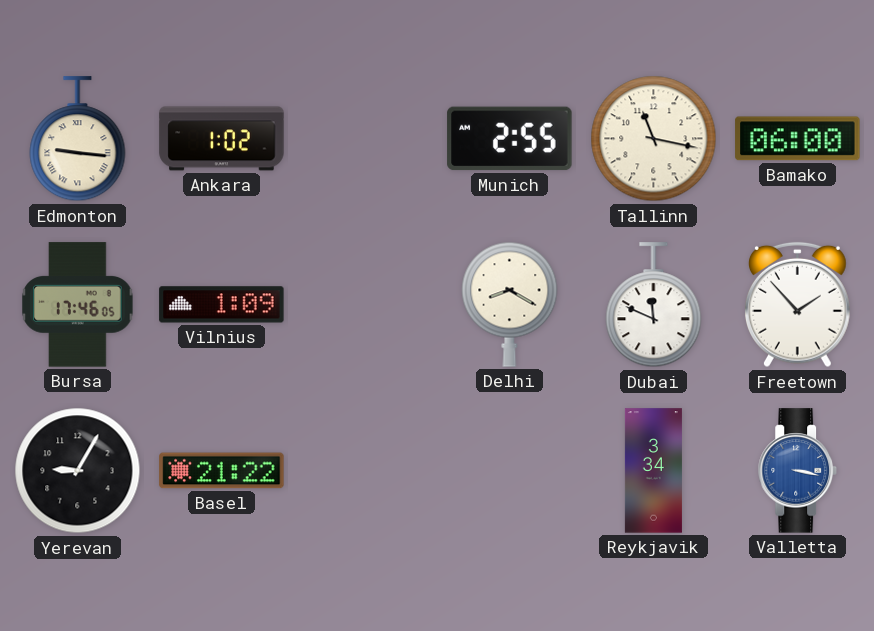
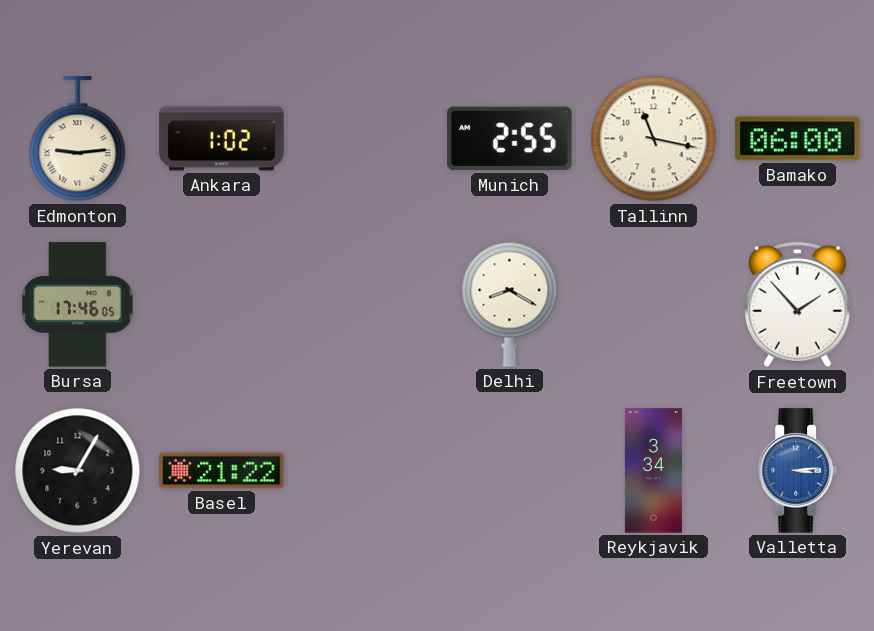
Edmonton: 9:16 -> 9:14 (78, 139)
Vilnius: 1:09 -> none (222, 305)
Dubai: 11:49 -> none (654, 305)
Valletta: 3:17 -> 3:14 (797, 471)
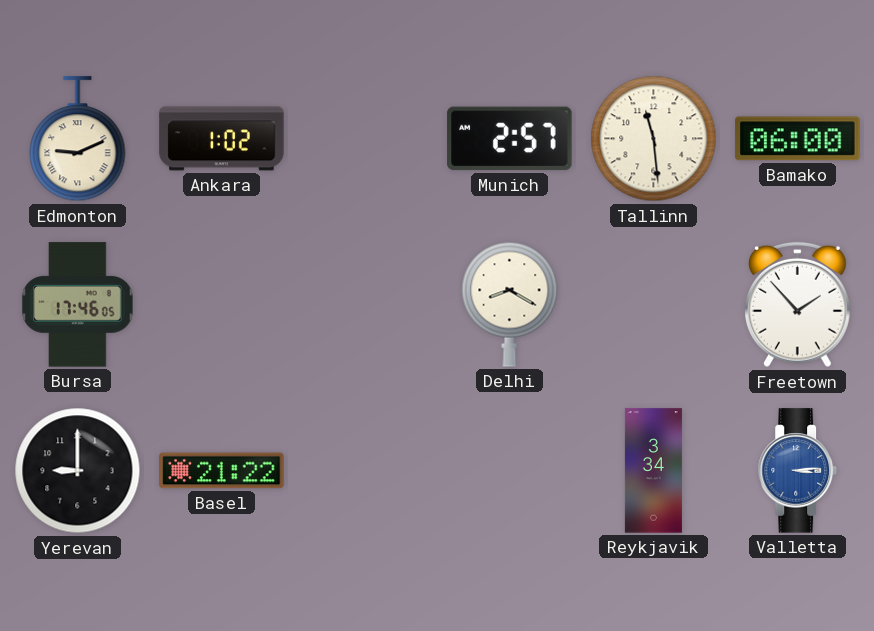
Edmonton: 9:14 -> 9:11 (78, 139)
Munich: 2:55 -> 2:57 (510, 139)
Tallinn: 11:17 -> 11:29 (654, 139)
Yerevan: 9:05 -> 9:00 (78, 471)
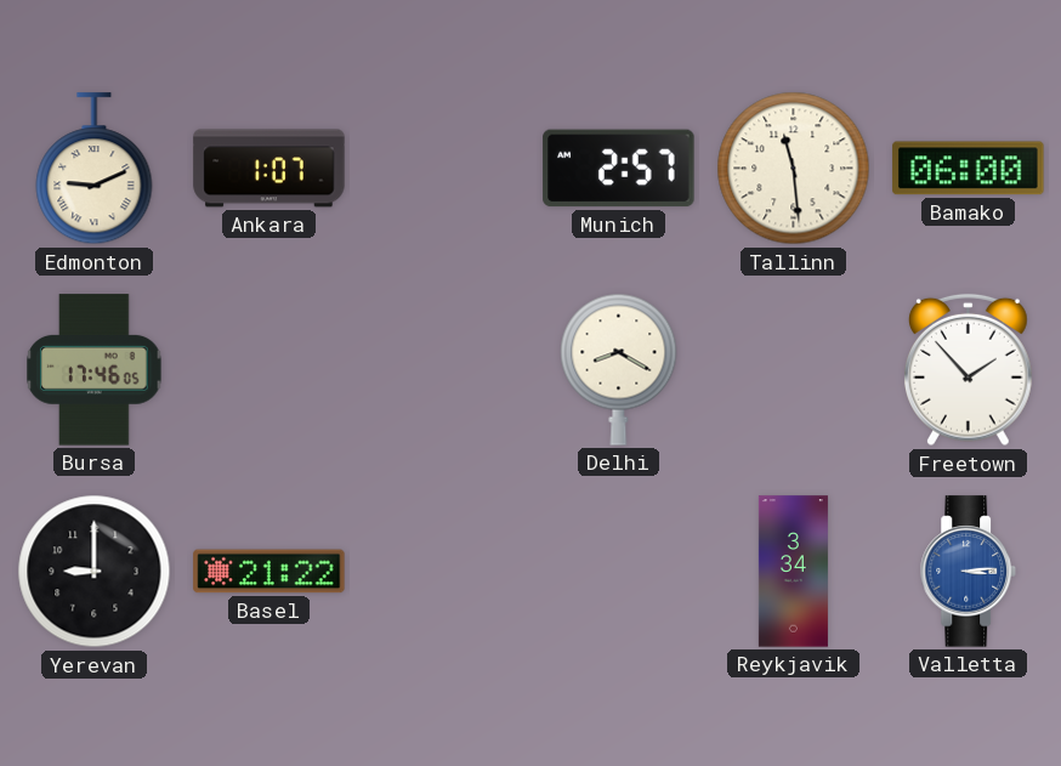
Ankara: 1:02 -> 1:07 (269, 169)
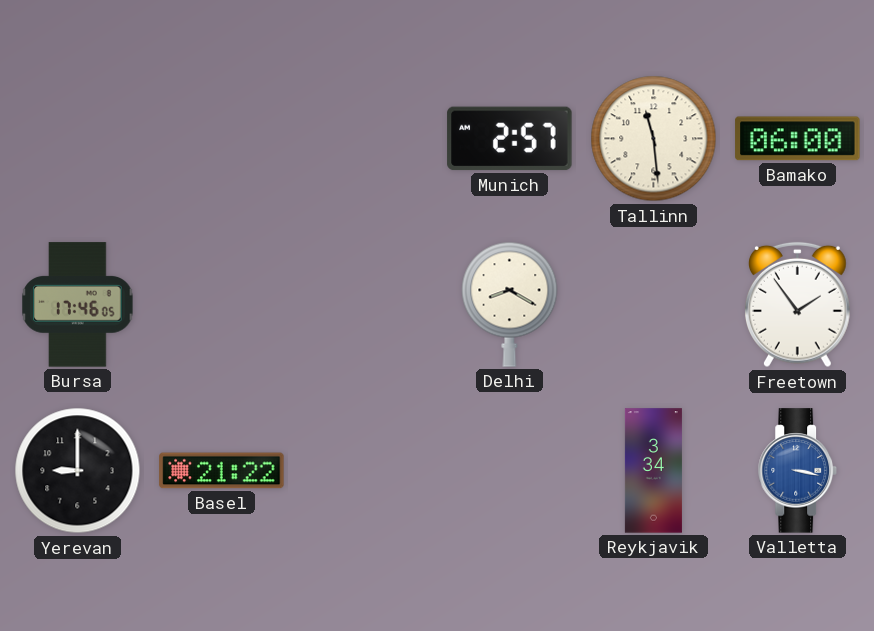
Edmonton: 9:11 -> none (95, 169)
Ankara: 1:07 -> none (269, 169)
Freetown: 1:53 -> 1:54 (798, 305)
Valletta: 3:14 -> 3:17 (797, 471)
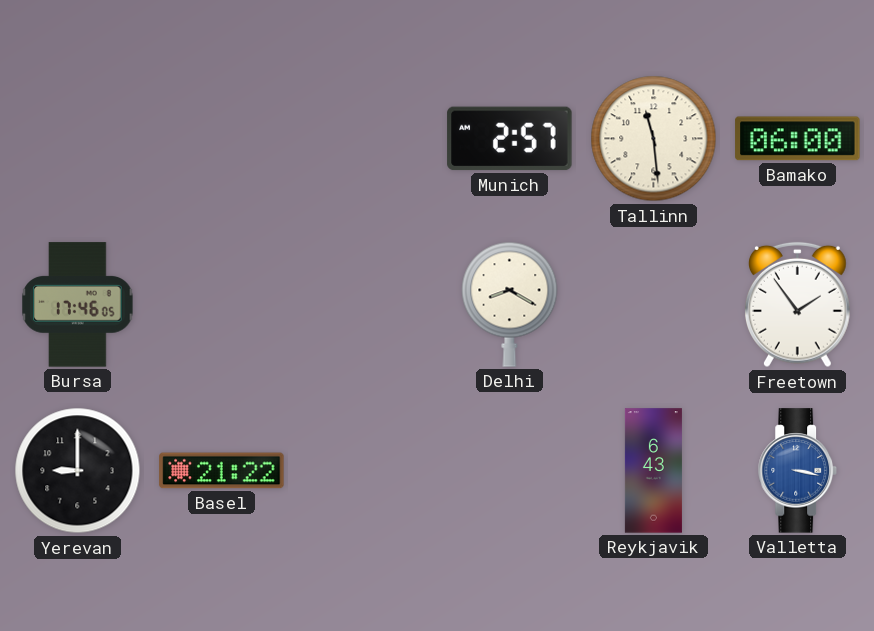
Reykjavik: 3:34 -> 6:43 (653, 471)
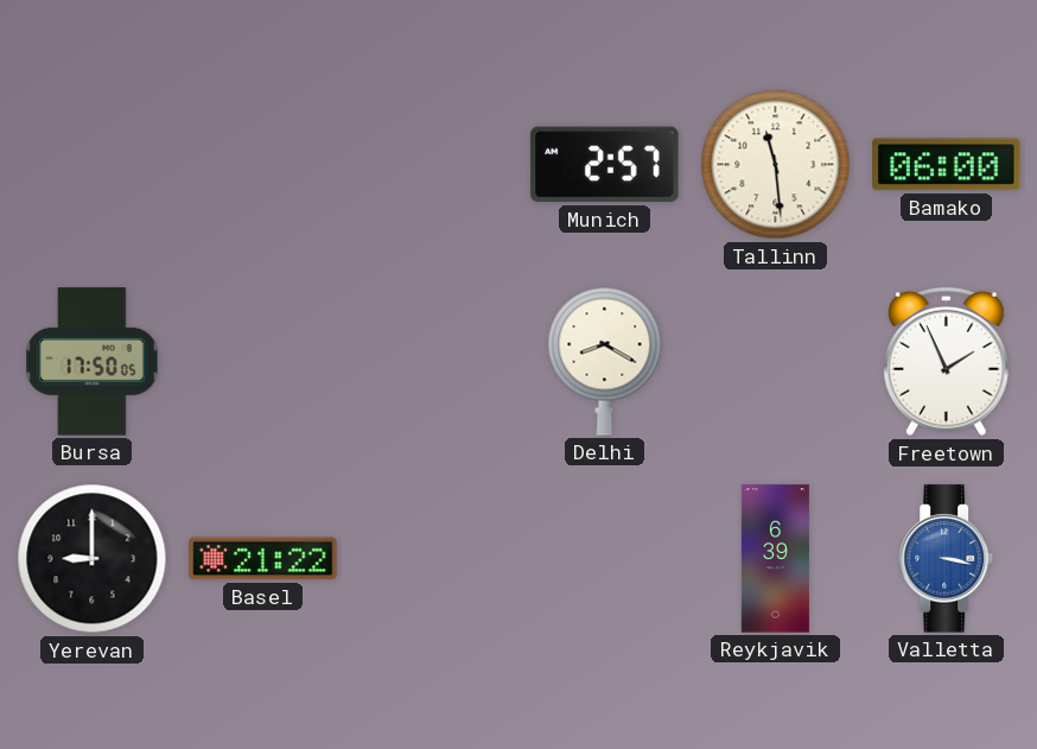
Bursa: 17:46 -> 17:50 (93, 362)
Freetown: 1:54 -> 1:56 (947, 362)
Reykjavik: 6:43 -> 6:39 (775, 559)
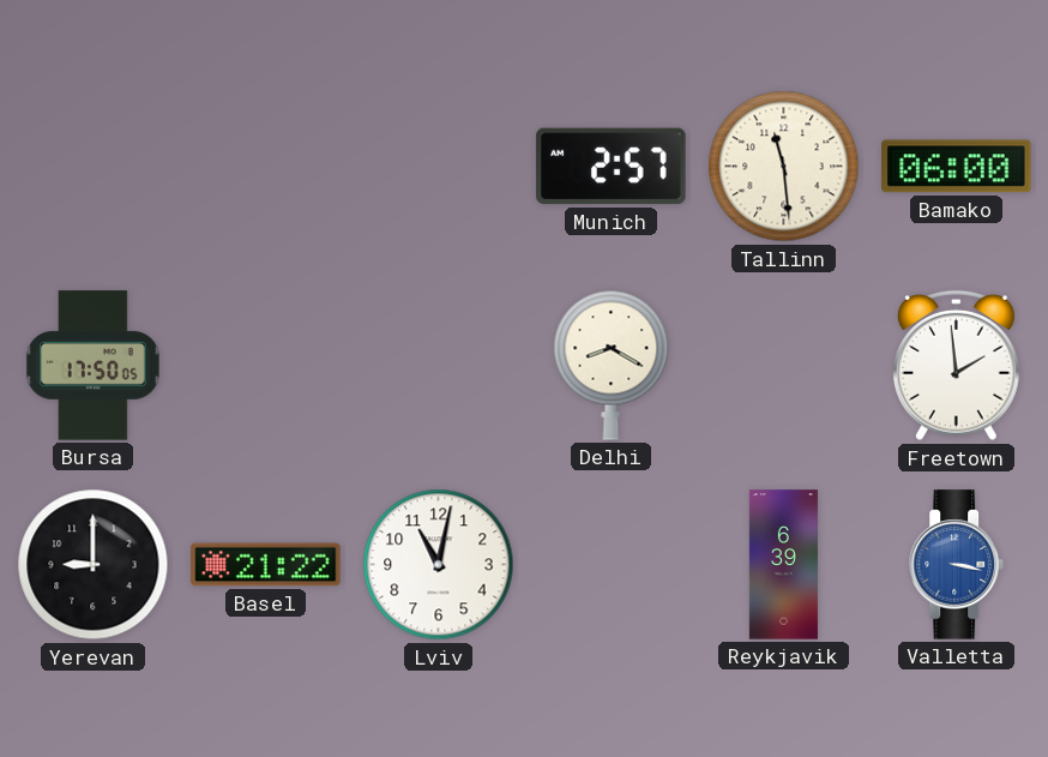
Freetown: 1:56 -> 1:59 (957, 366)
Lviv: none -> 11:02 (439, 565)
